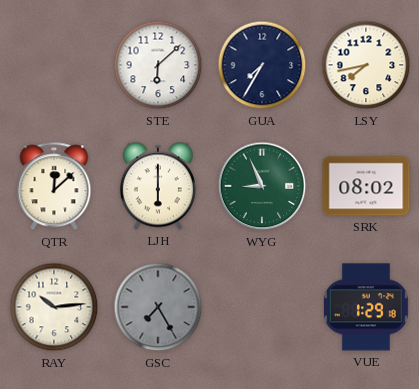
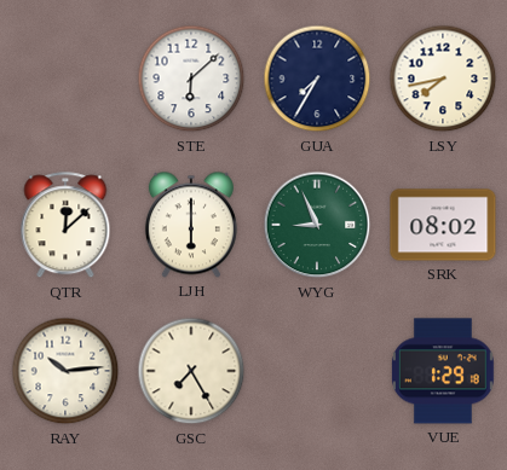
GSC dial: grey -> cream (191, 371)
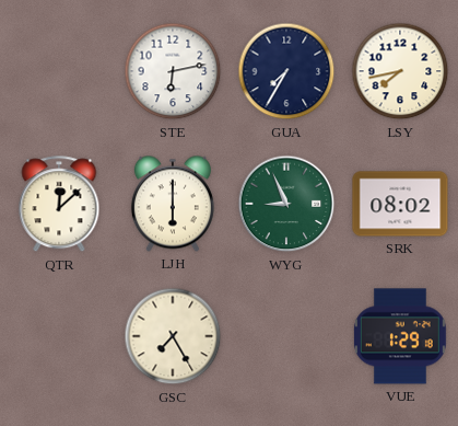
STE: 6:08 -> 6:13 (173, 71)
RAY: 10:14 -> none (65, 371)
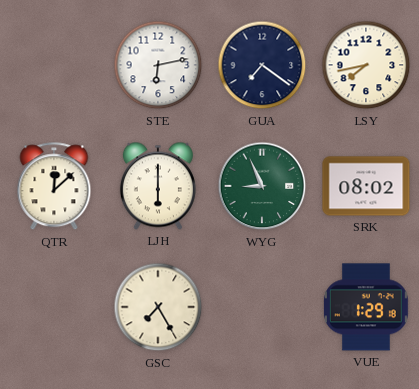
GUA: 7:35 -> 7:21 (262, 65)
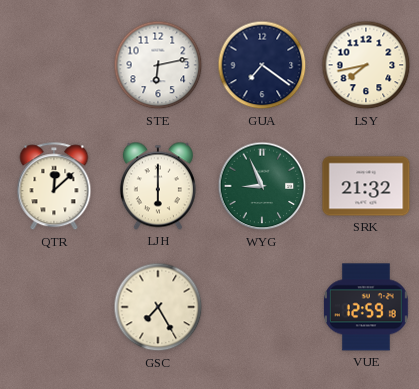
SRK: 08:02 -> 21:32 (366, 186)
VUE: 1:29 -> 12:59 (366, 307)
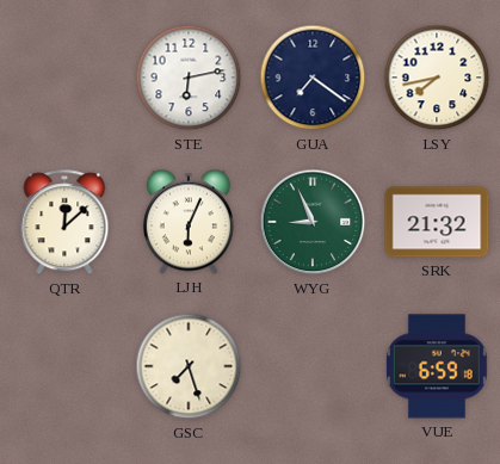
LJH: 6:00 -> 6:04 (189, 222)
GSC: 7:25 -> 7:27 (189, 366)
VUE: 12:59 -> 6:59 (437, 366)
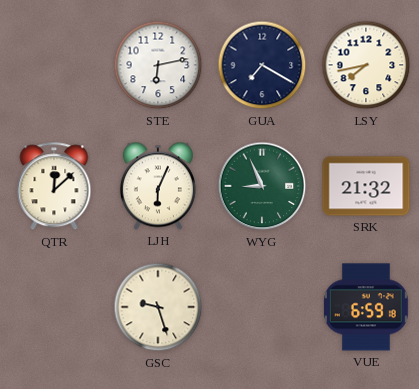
GUA: 7:21 -> 7:20 (262, 65)
GSC: 7:27 -> 9:27 (158, 307)
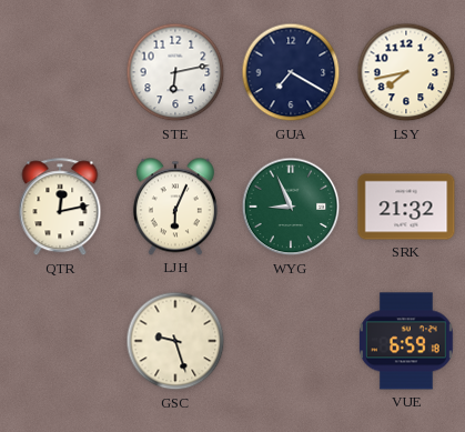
QTR: 12:08 -> 12:13 (60, 208)
